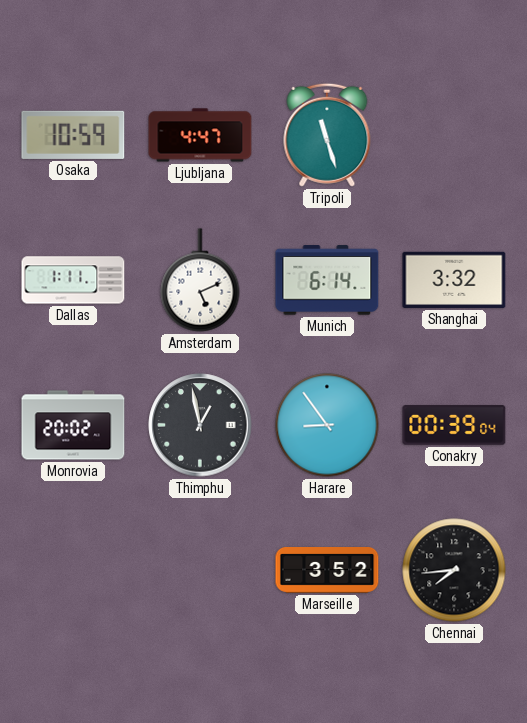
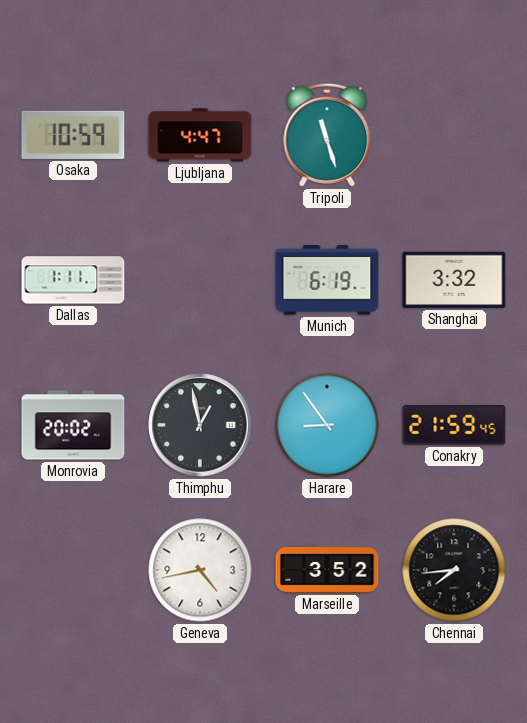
Amsterdam: 5:11 -> none (200, 280)
Munich: 6:14 -> 6:19 (327, 280)
Conakry: 00:39 -> 21:59 (454, 425)
Geneva: none -> 4:43 (200, 570)
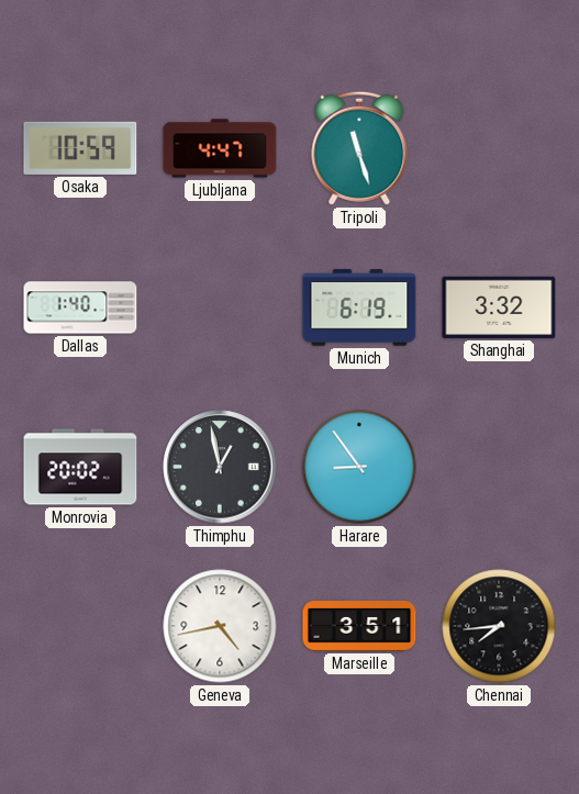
Dallas: 1:11 -> 1:40 (80, 307)
Conakry: 21:59 -> none (454, 425)
Marseille: 3:52 -> 3:51 (359, 627)
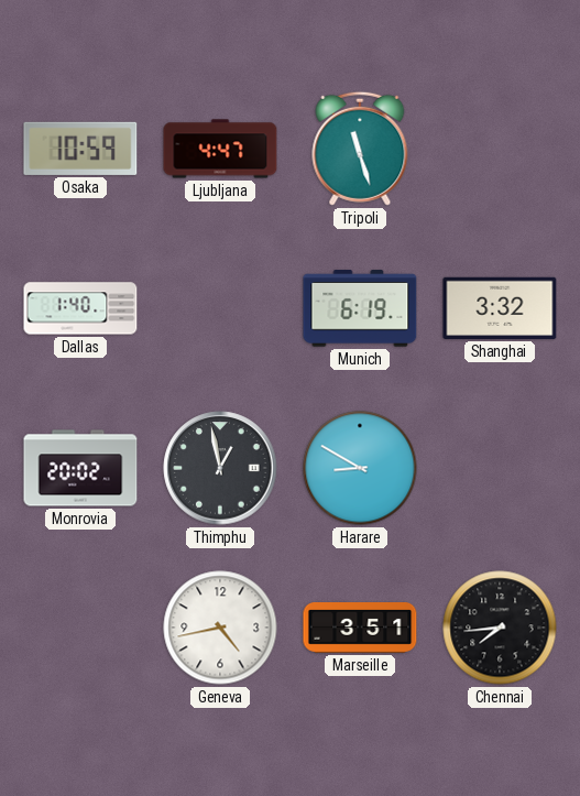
Harare: 8:54 -> 8:50 (360, 468)
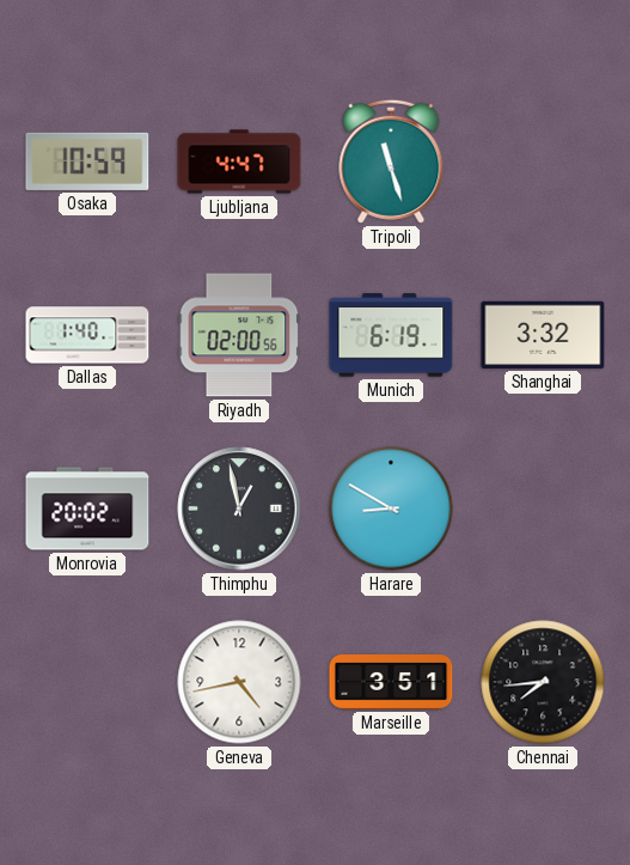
Riyadh: none -> 02:00 (239, 335)
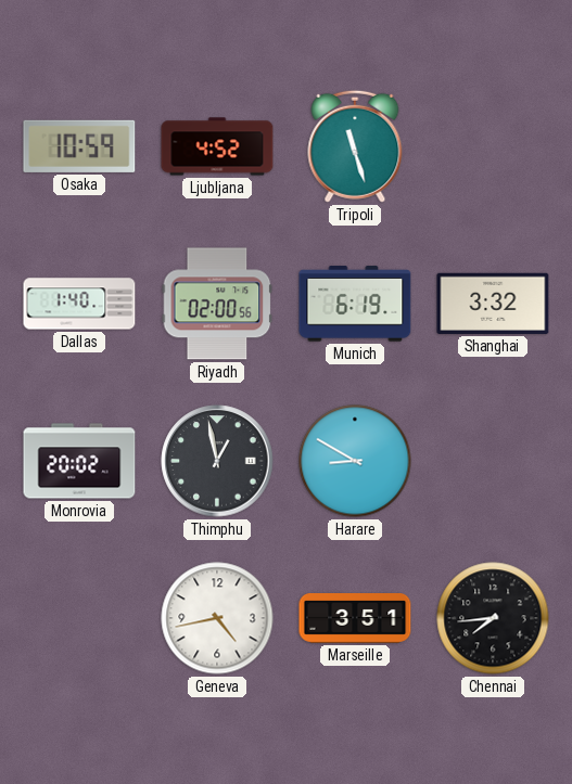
Ljubljana: 4:47 -> 4:52 (217, 146)
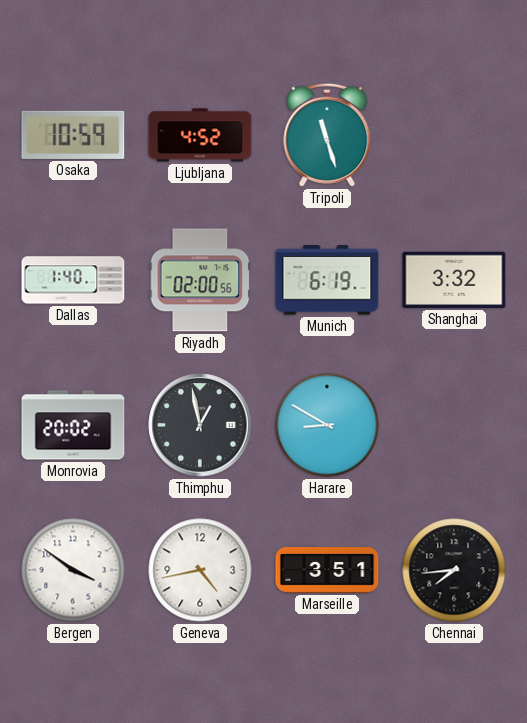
Bergen: none -> 3:51 (73, 570)
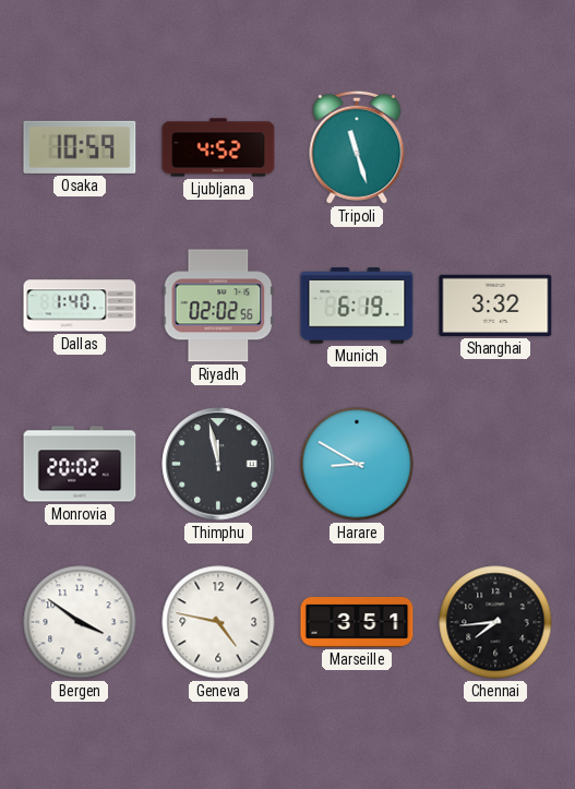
Riyadh: 02:00 -> 02:02 (218, 306)
Thimphu: 12:58 -> 11:58 (218, 464)
Geneva: 4:43 -> 4:47 (218, 622)
